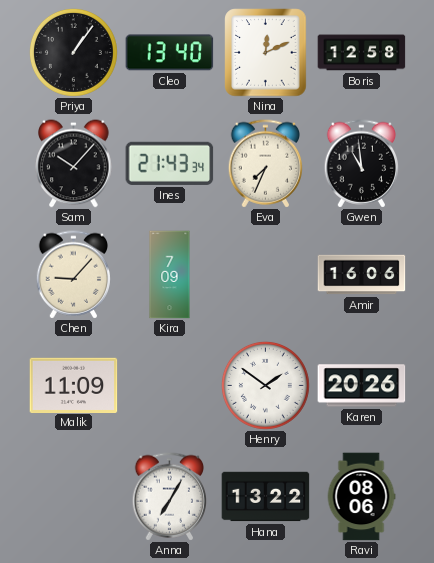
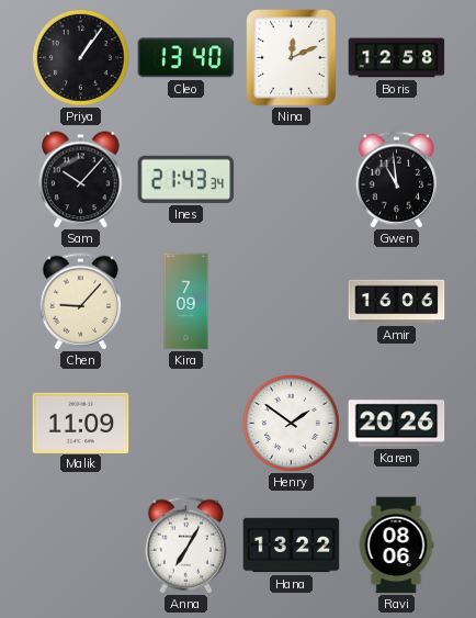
Eva: 7:34 -> none (266, 164)
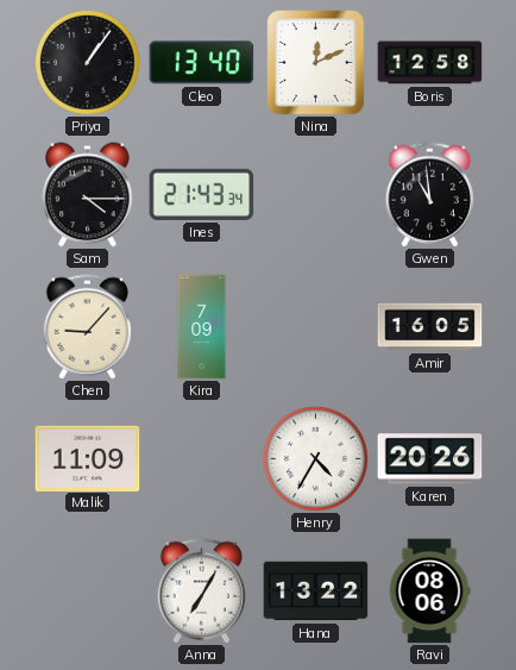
Sam: 10:07 -> 4:15 (88, 195)
Amir: 16:06 -> 16:05 (430, 327)
Henry: 1:51 -> 4:35 (315, 458)
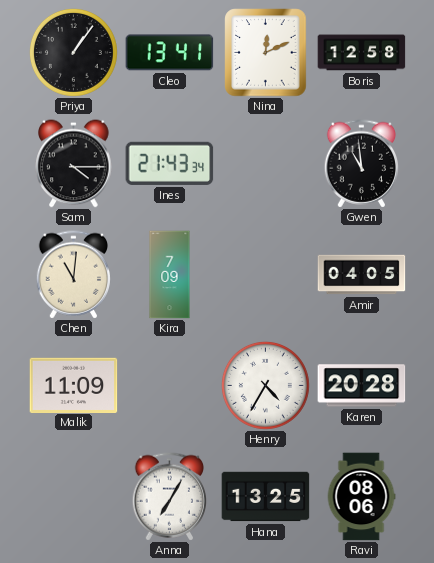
Cleo: 13:40 -> 13:41 (170, 53)
Chen: 9:07 -> 11:01 (74, 275)
Amir: 16:05 -> 04:05 (362, 275)
Karen: 20:26 -> 20:28 (362, 386)
Hana: 13:22 -> 13:25 (266, 497)
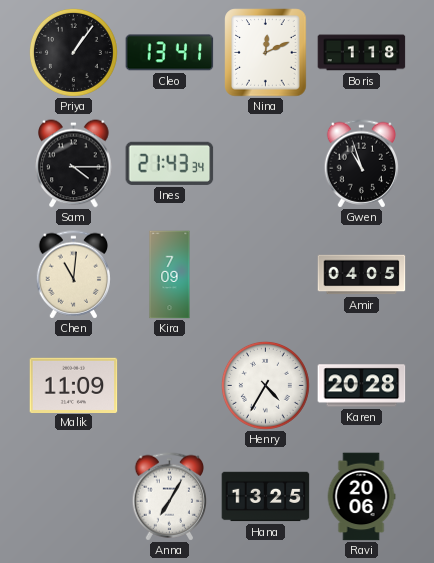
Boris: 12:58 -> 1:18 (362, 53)
Gwen: 10:59 -> 10:57 (362, 164)
Ravi: 08:06 -> 20:06 (361, 497)
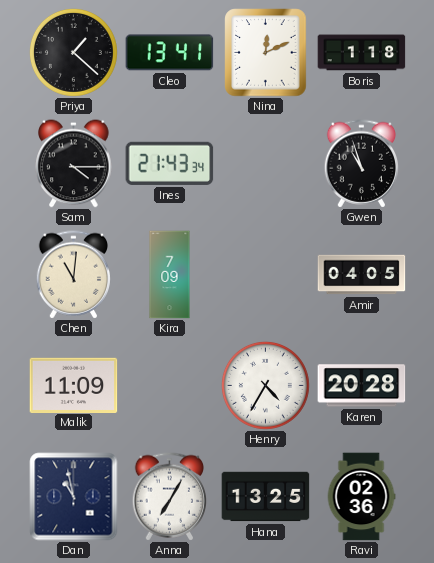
Priya: 1:06 -> 1:22 (73, 52)
Dan: none -> 10:58 (74, 497)
Ravi: 20:06 -> 02:36 (361, 497)
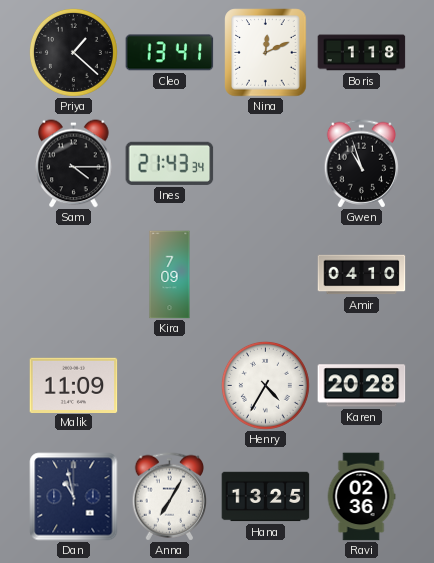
Chen: 11:01 -> none (74, 275)
Amir: 04:05 -> 04:10 (362, 275)
